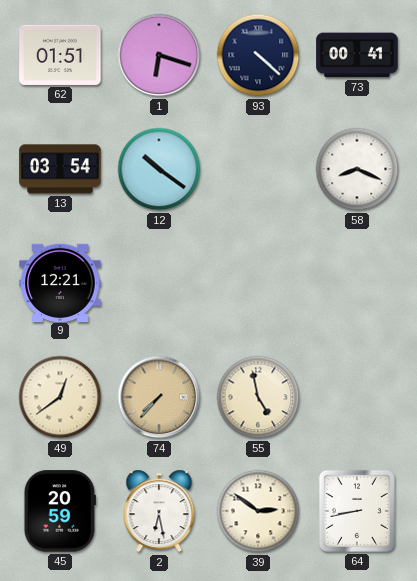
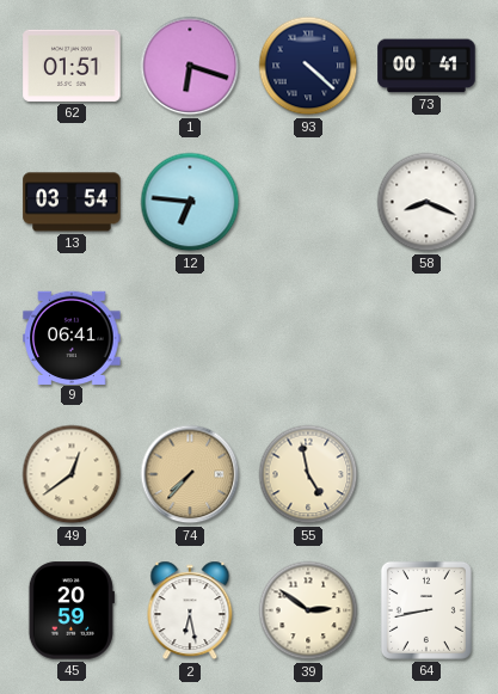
12: 10:21 -> 6:46 (190, 202)
9: 12:21 -> 06:41 (72, 337)
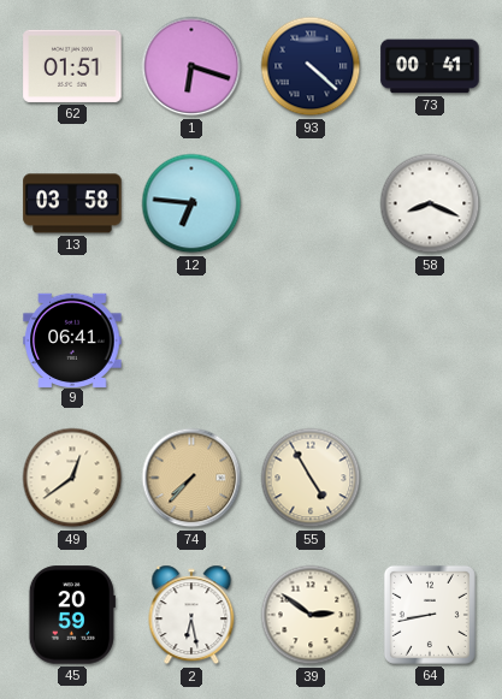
13: 03:54 -> 03:58 (72, 203)
55: 4:58 -> 4:55 (311, 478)
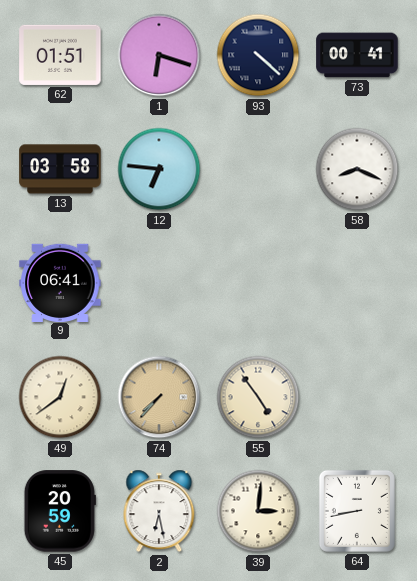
55: 4:55 -> 4:54 (258, 397)
39: 2:51 -> 3:01 (258, 511)
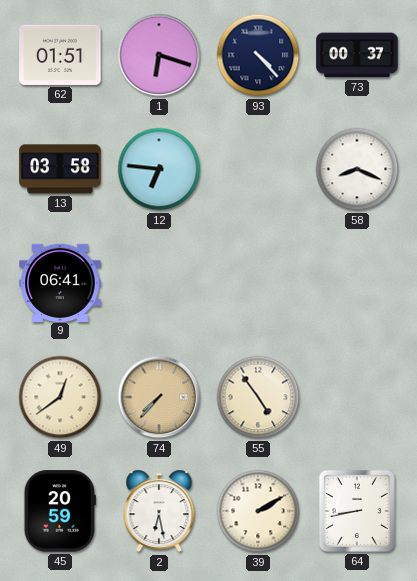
93: 4:22 -> 4:23 (258, 55)
73: 00:41 -> 00:37 (357, 55)
39: 3:01 -> 2:10 (258, 511)
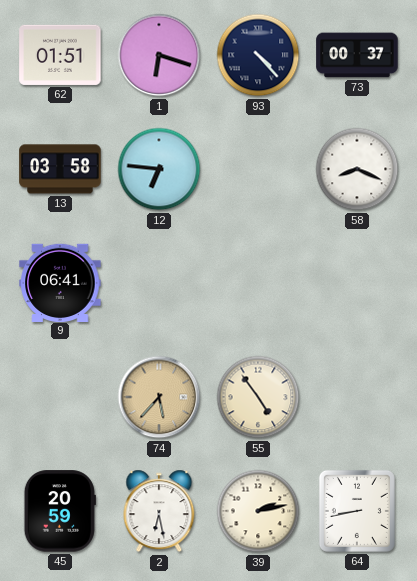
49: 12:39 -> none (60, 397)
74: 7:37 -> 5:37 (159, 397)
39: 2:10 -> 2:13 (258, 511)
